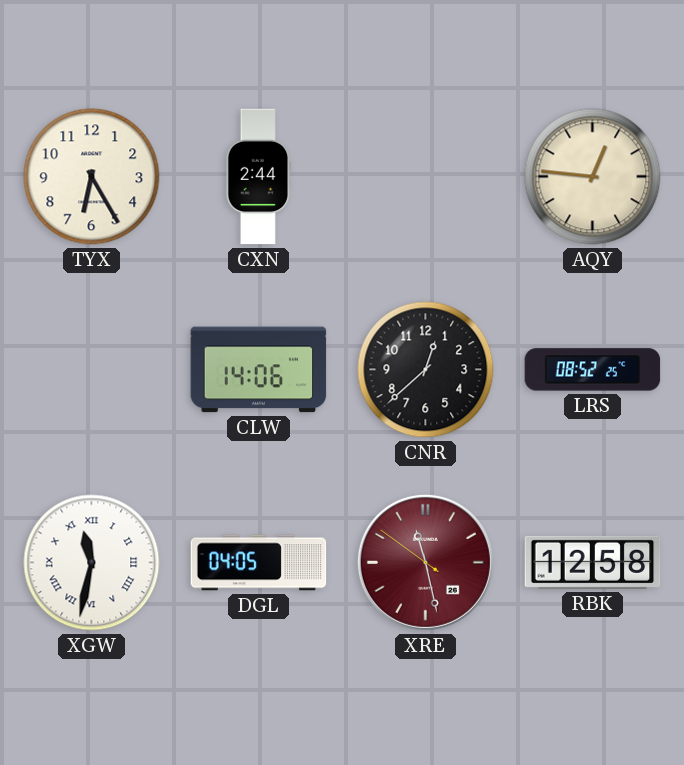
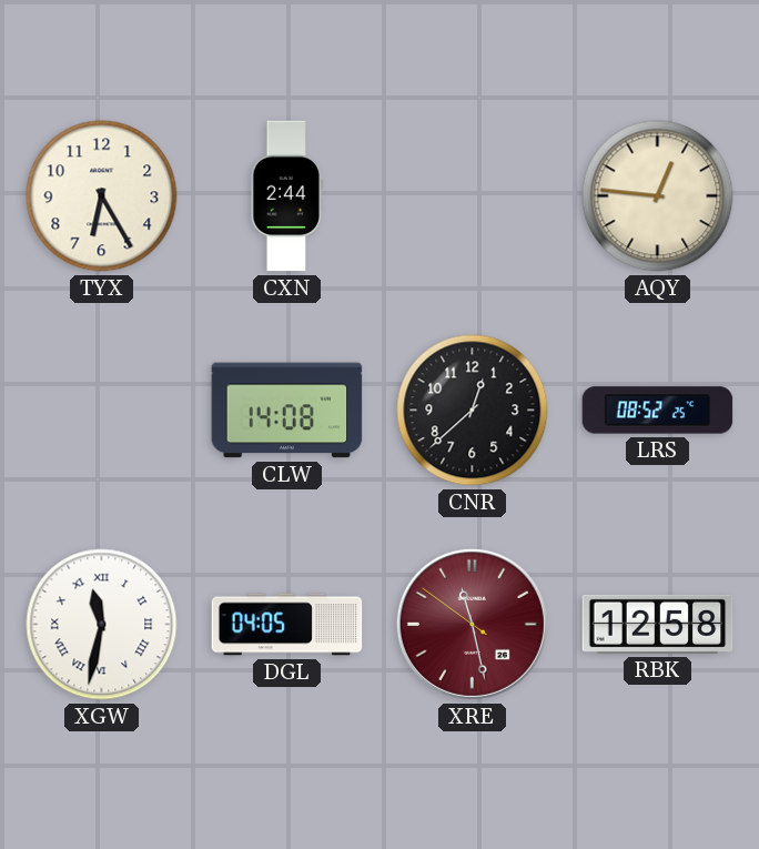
CLW: 14:06 -> 14:08 (287, 411)
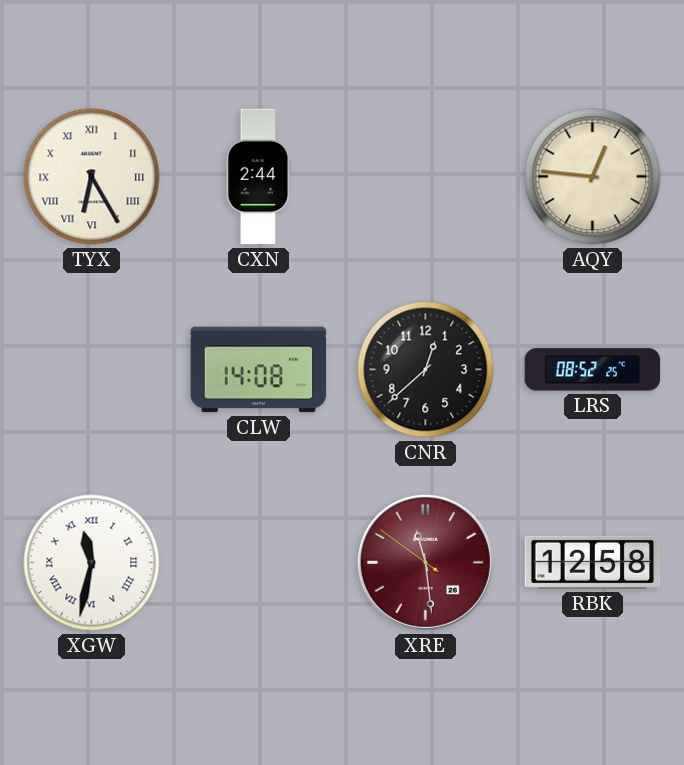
TYX numerals: Arabic -> Roman (92, 177)
DGL: 04:05 -> none (287, 625)
XRE: 11:27 -> 11:28 (425, 562)
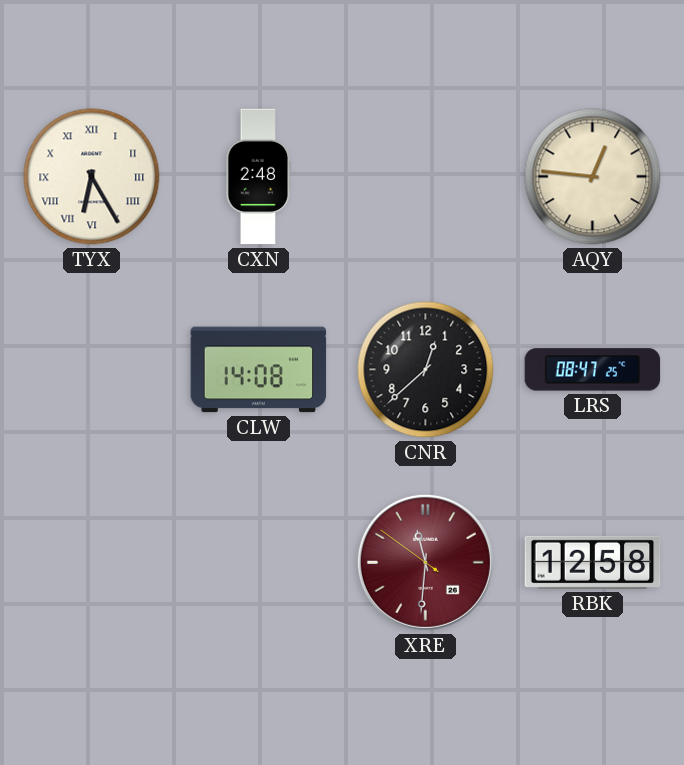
CXN: 2:44 -> 2:48 (259, 177)
LRS: 08:52 -> 08:47 (593, 370)
XGW: 11:32 -> none (92, 563)
XRE: 11:28 -> 11:30 (425, 562)
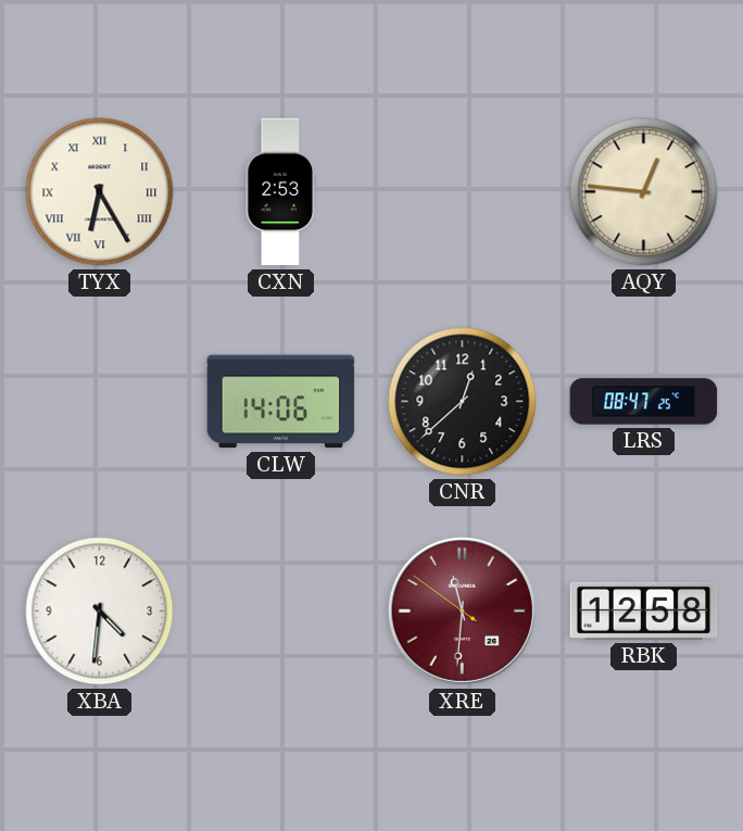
CXN: 2:48 -> 2:53 (281, 192)
CLW: 14:08 -> 14:06 (281, 402)
XBA: none -> 4:31 (100, 612)
